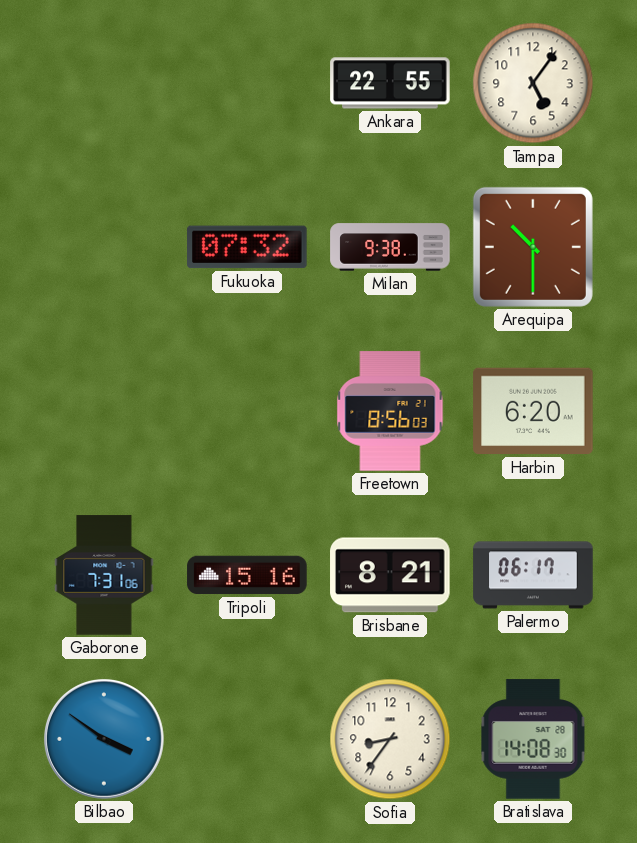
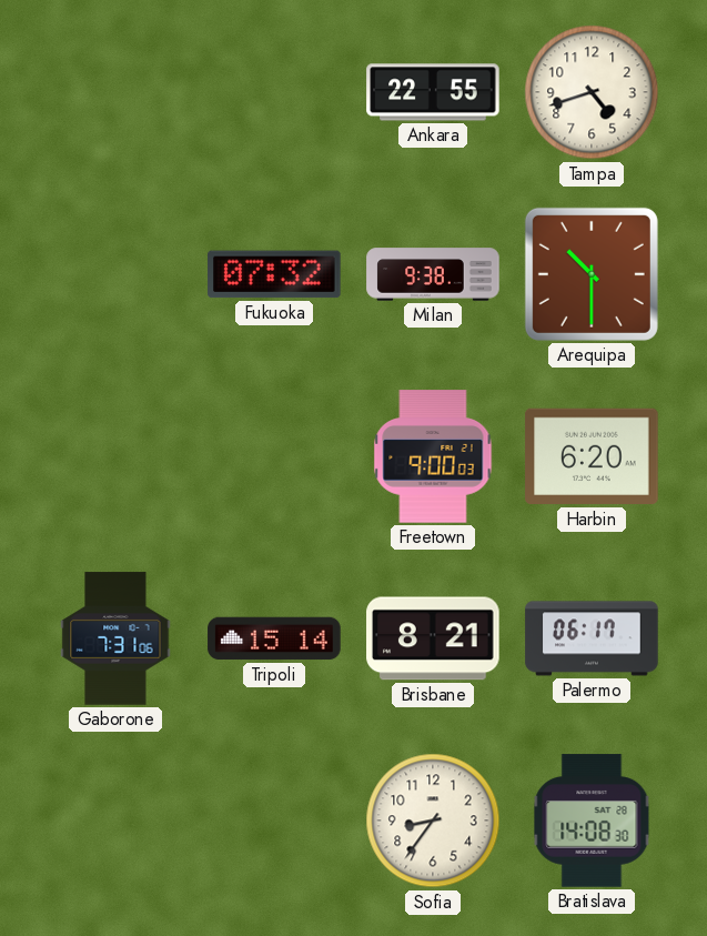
Tampa: 5:06 -> 4:42 (592, 92)
Freetown: 8:56 -> 9:00 (433, 456)
Tripoli: 15:16 -> 15:14 (274, 638)
Bilbao: 3:51 -> none (104, 739)
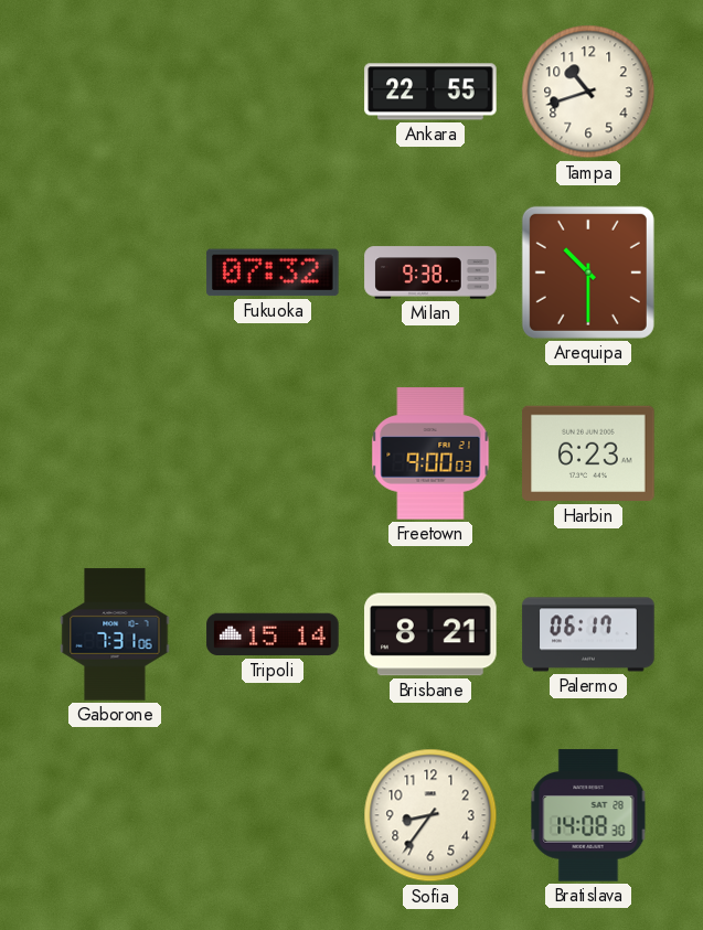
Tampa: 4:42 -> 10:42 (588, 92)
Harbin: 6:20 -> 6:23 (588, 453)
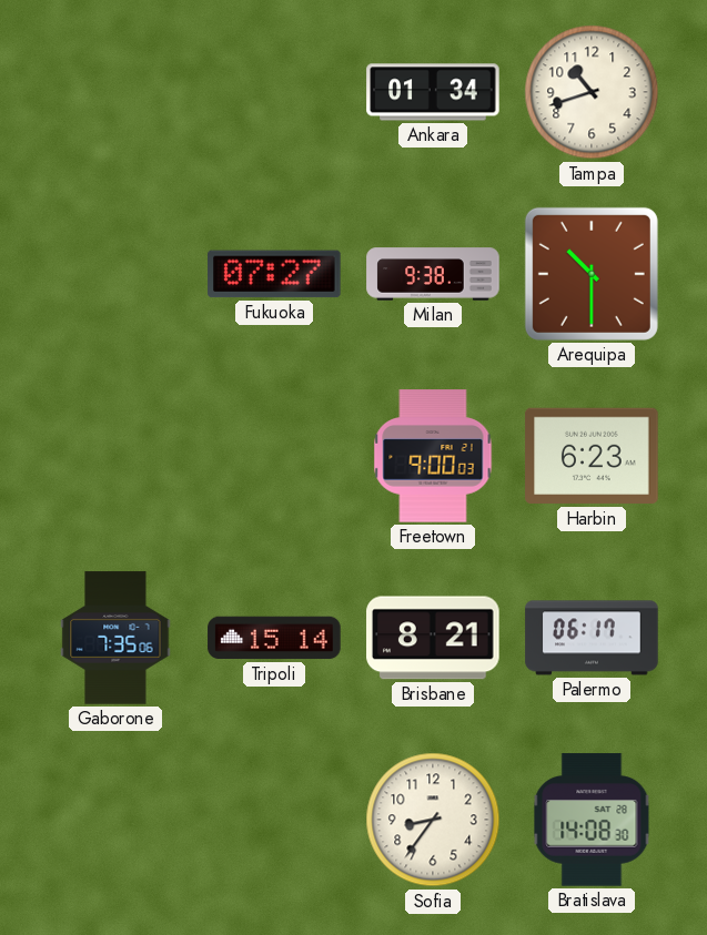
Ankara: 22:55 -> 01:34 (433, 92)
Fukuoka: 07:32 -> 07:27 (274, 274)
Gaborone: 7:31 -> 7:35 (115, 638)
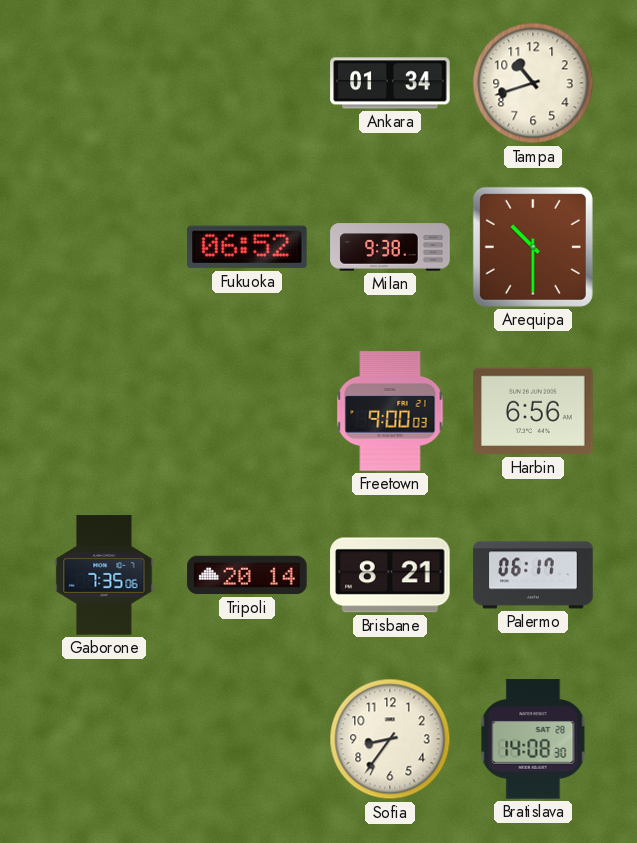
Fukuoka: 07:27 -> 06:52 (247, 247)
Harbin: 6:23 -> 6:56 (533, 411)
Tripoli: 15:14 -> 20:14 (247, 575)
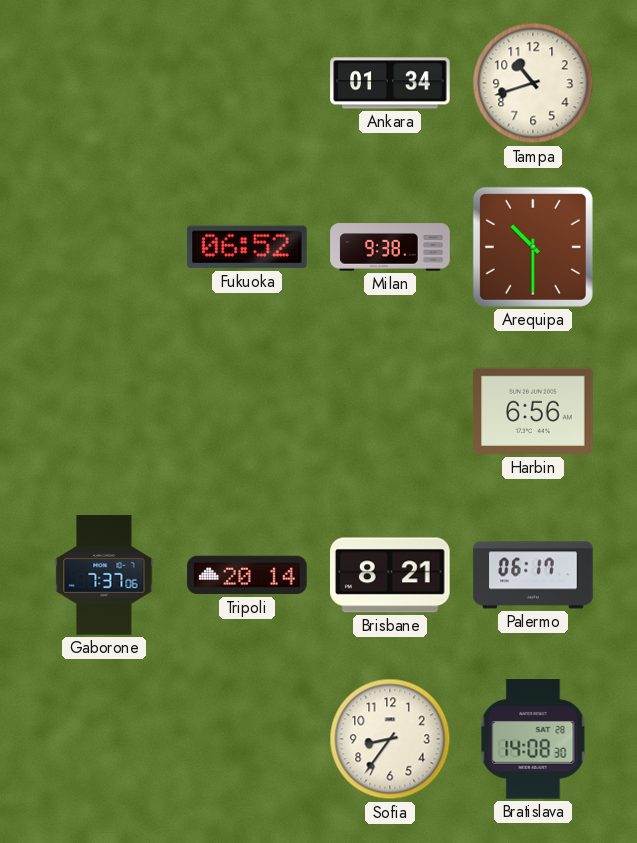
Freetown: 9:00 -> none (390, 411)
Gaborone: 7:35 -> 7:37 (104, 575)
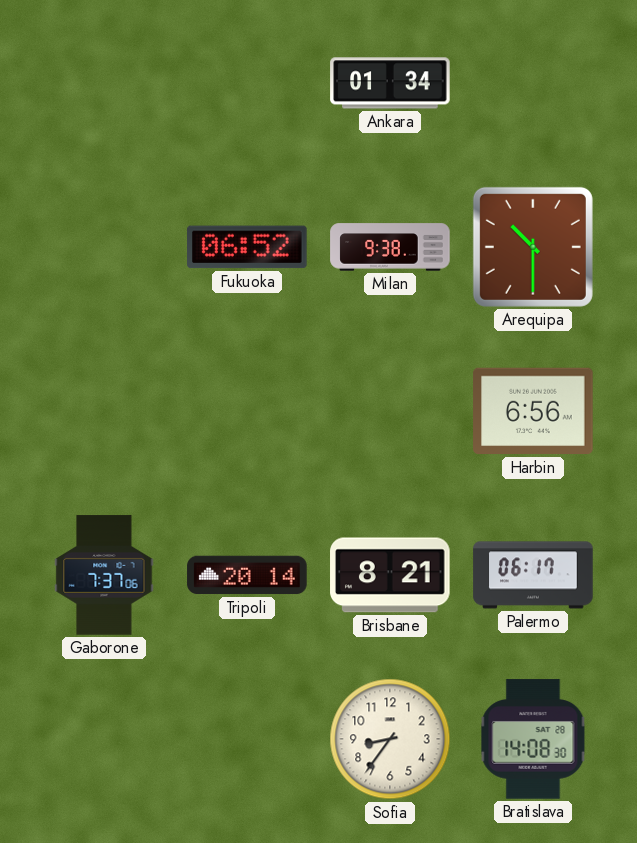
Tampa: 10:42 -> none (533, 83)
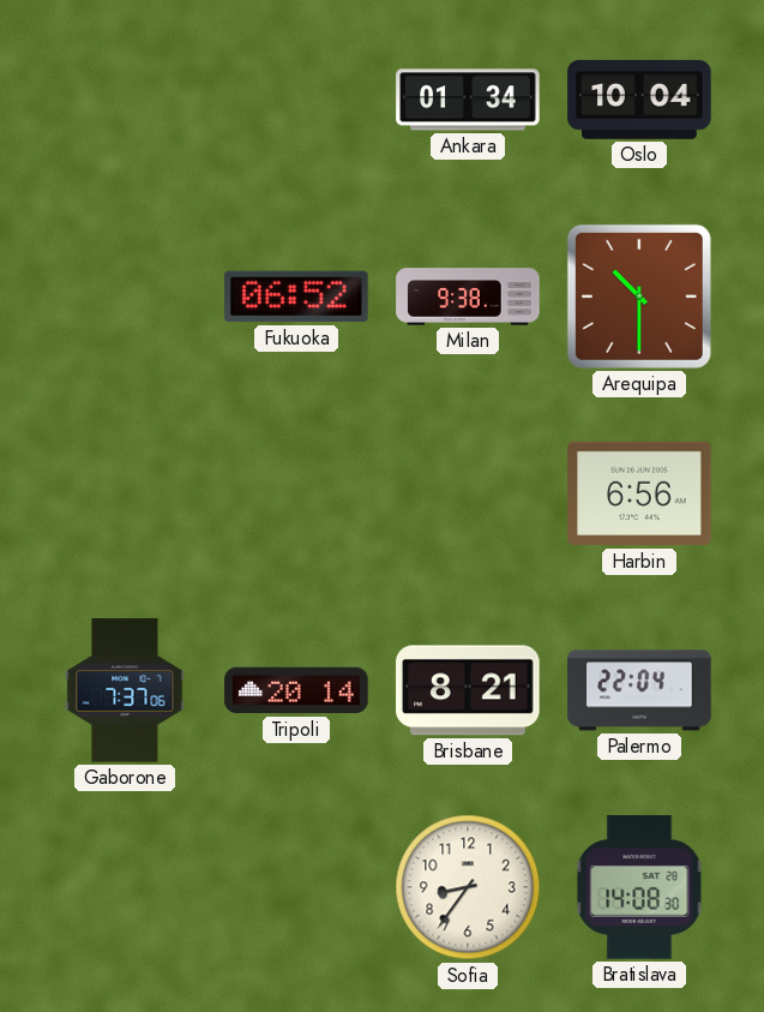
Oslo: none -> 10:04 (639, 100)
Palermo: 06:17 -> 22:04 (639, 690)
